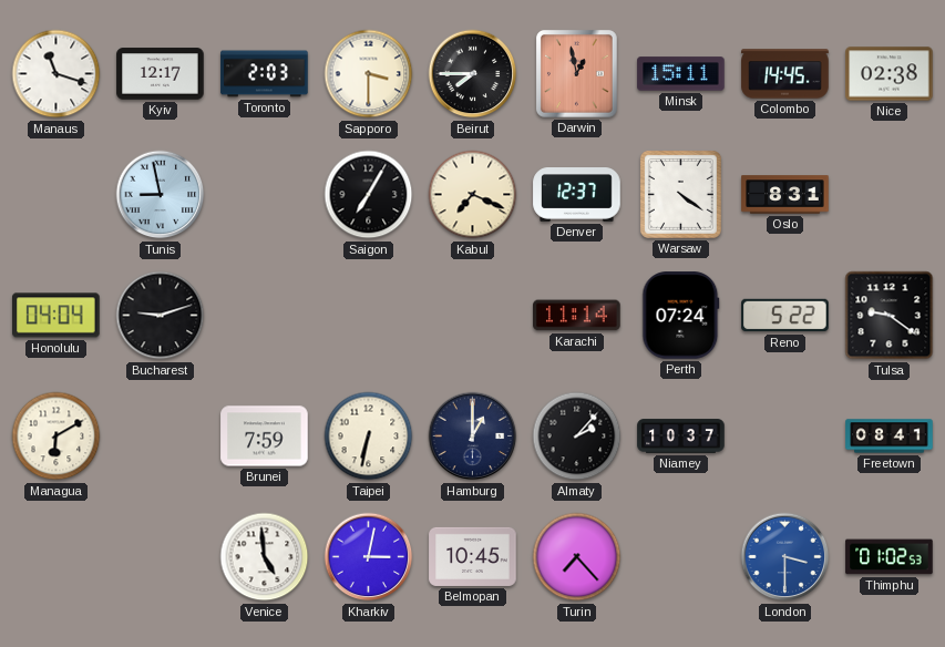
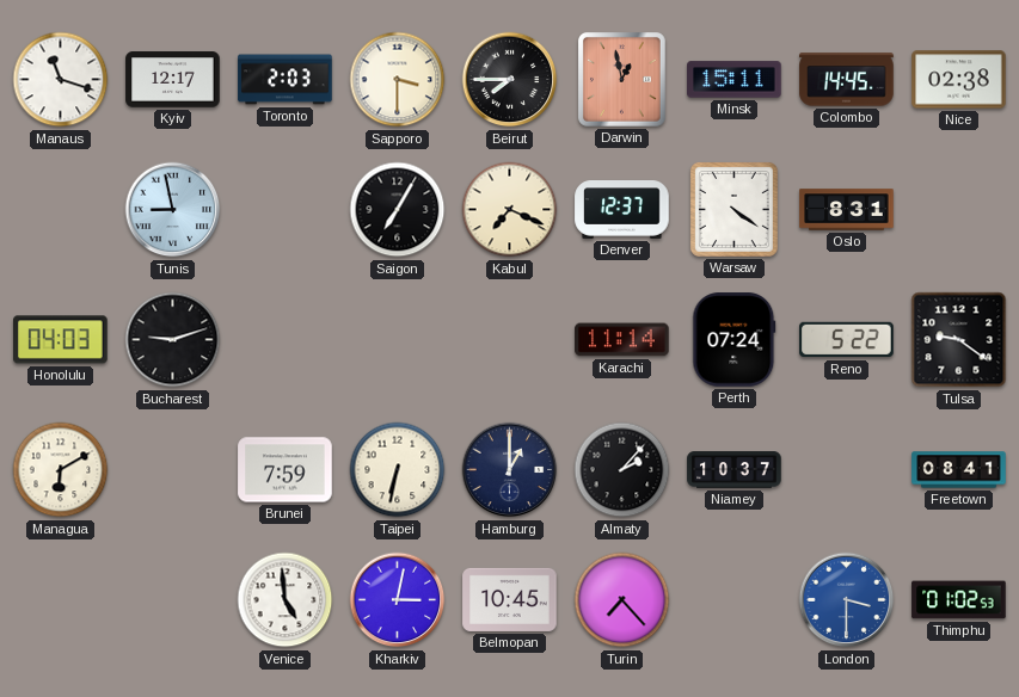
Honolulu: 04:04 -> 04:03 (61, 340)
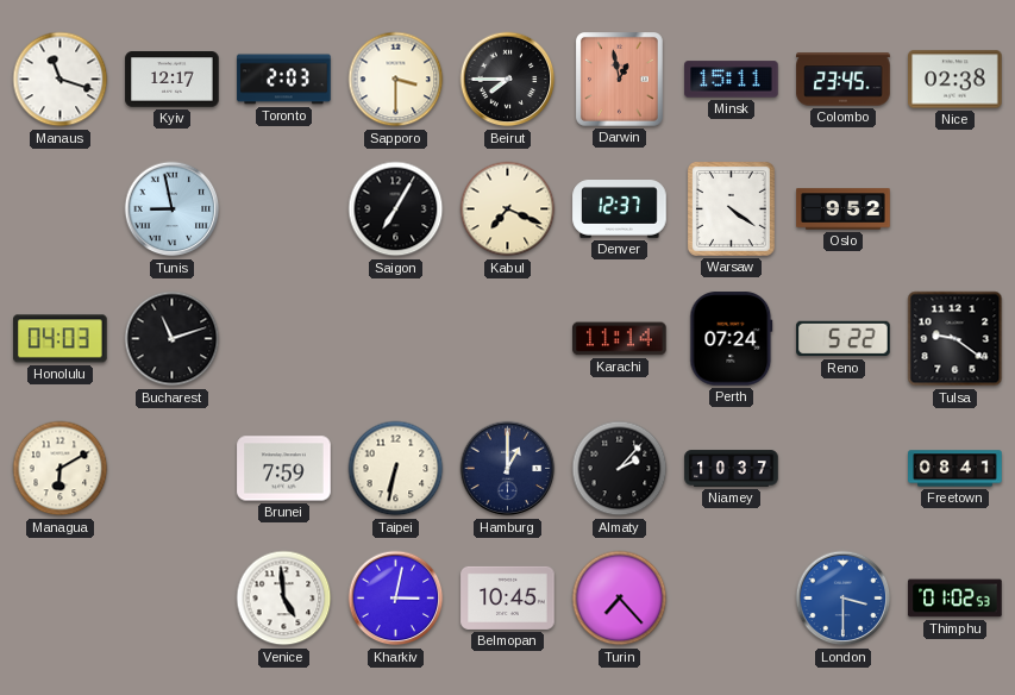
Colombo: 14:45 -> 23:45 (844, 80)
Oslo: 8:31 -> 9:52 (844, 209)
Bucharest: 9:12 -> 11:12 (173, 339)
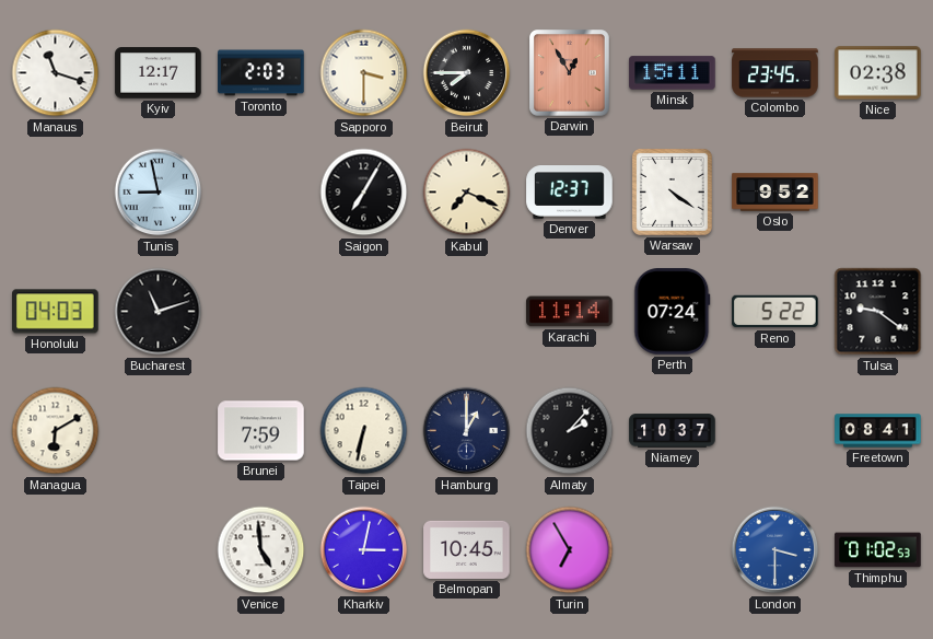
Darwin: 12:58 -> 12:55 (570, 73)
Turin: 7:23 -> 6:55 (570, 550)
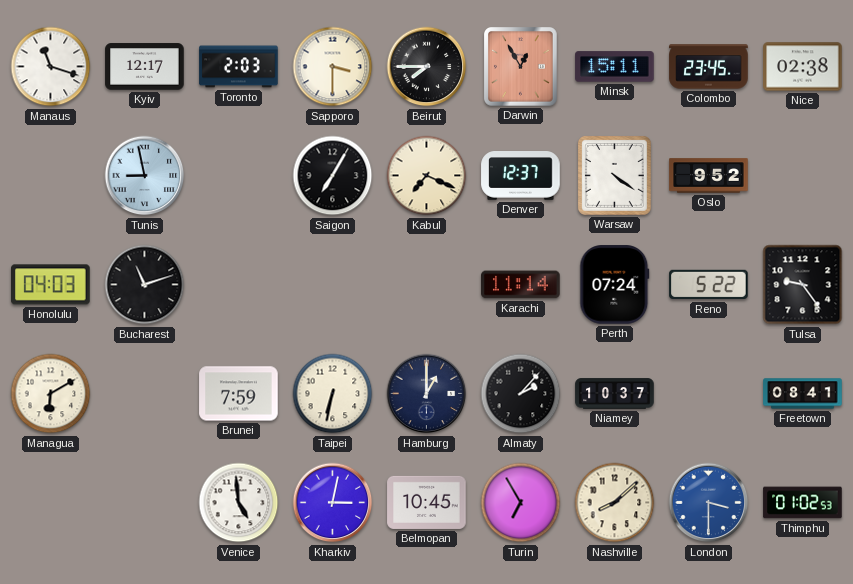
Tulsa: 9:21 -> 9:24 (803, 285)
Nashville: none -> 8:08 (615, 503)
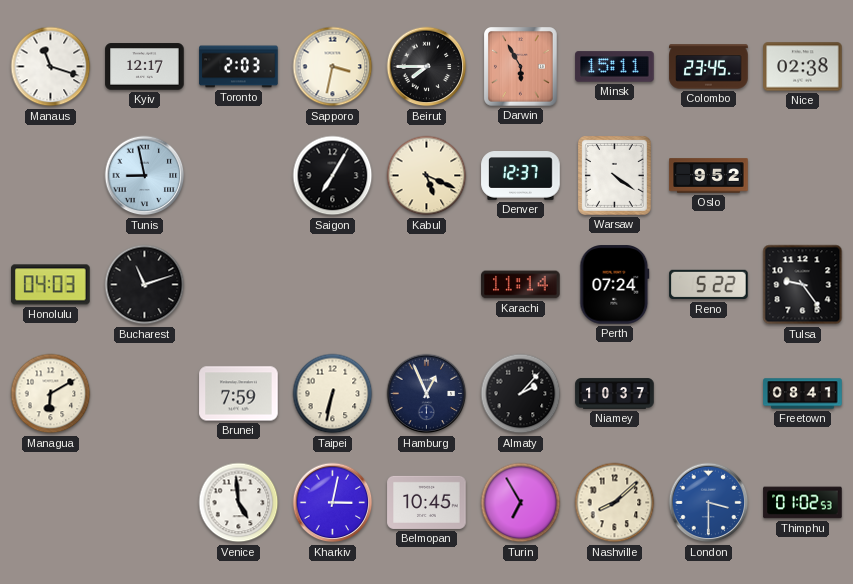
Sapporo: 3:30 -> 3:32 (333, 67)
Darwin: 12:55 -> 5:55 (521, 67)
Kabul: 7:19 -> 5:19 (427, 176)
Hamburg: 1:00 -> 12:56 (427, 394)
